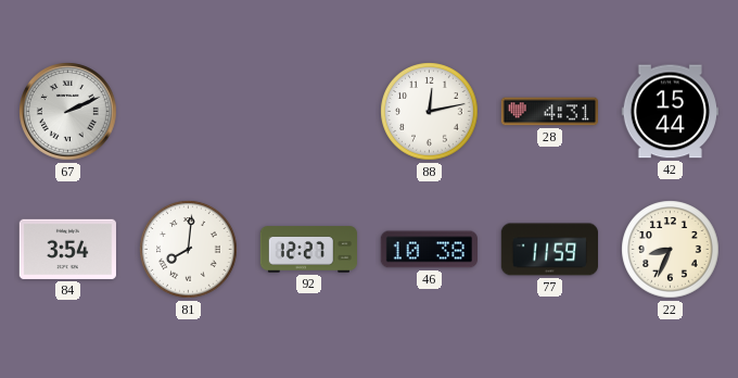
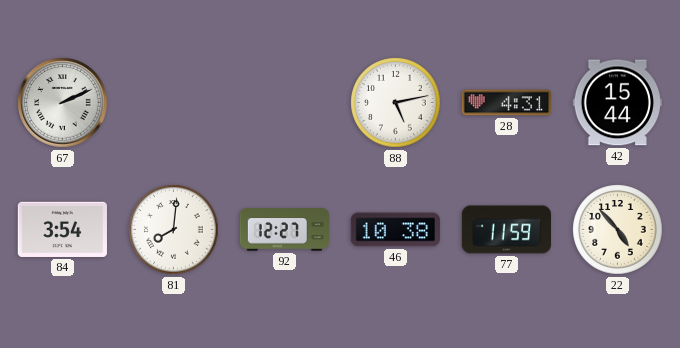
88: 12:13 -> 5:13 (396, 103)
22: 8:34 -> 4:53 (618, 230)
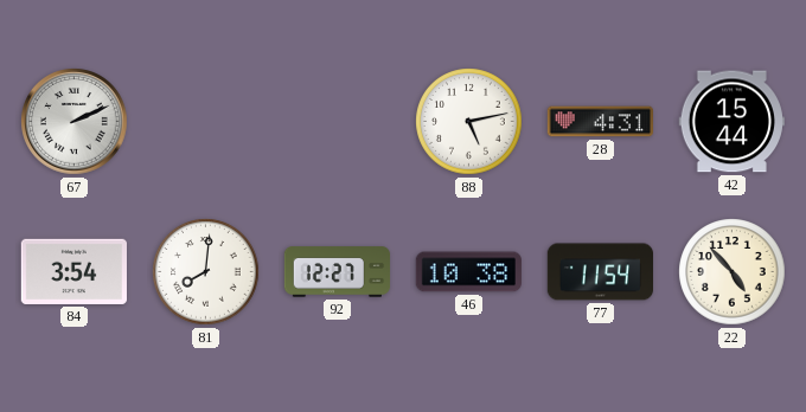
77: 11:59 -> 11:54 (600, 272)
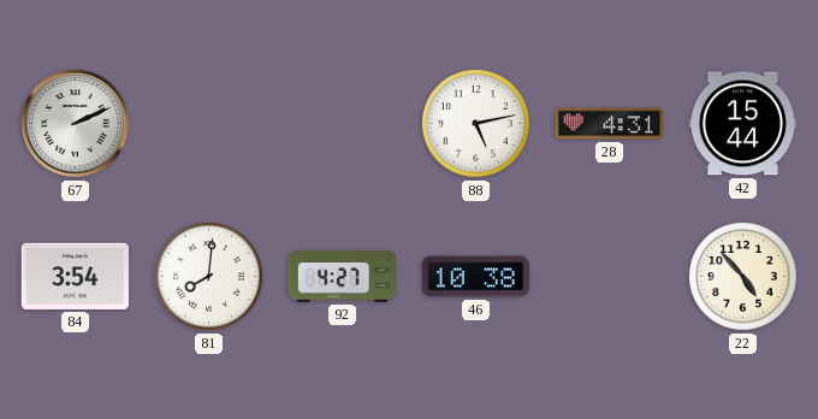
92: 12:27 -> 4:27 (343, 277)
77: 11:54 -> none (600, 272)
